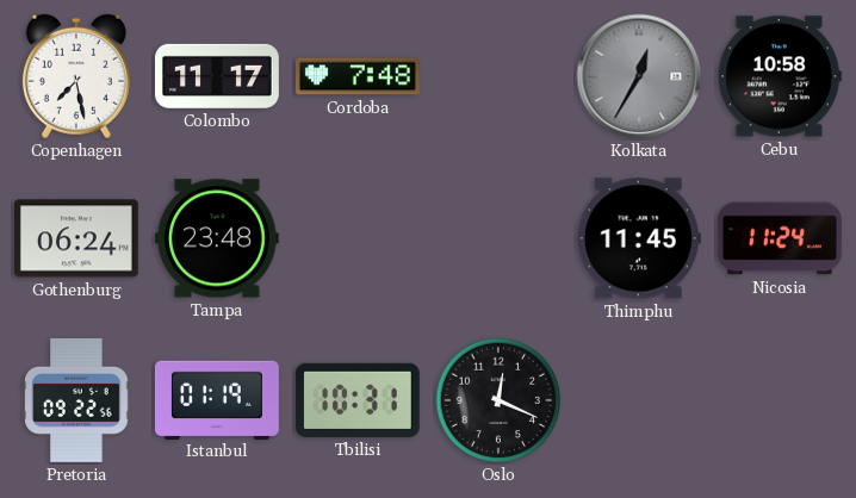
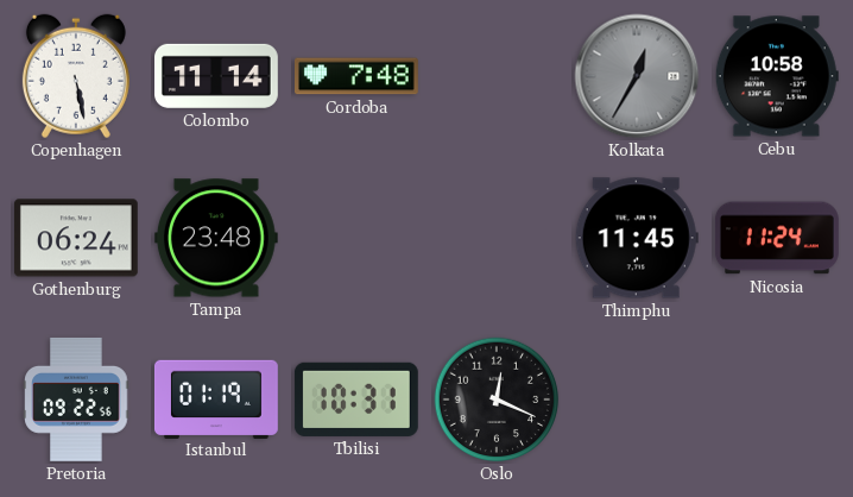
Copenhagen: 7:28 -> 5:28 (76, 76)
Colombo: 11:17 -> 11:14 (217, 76)
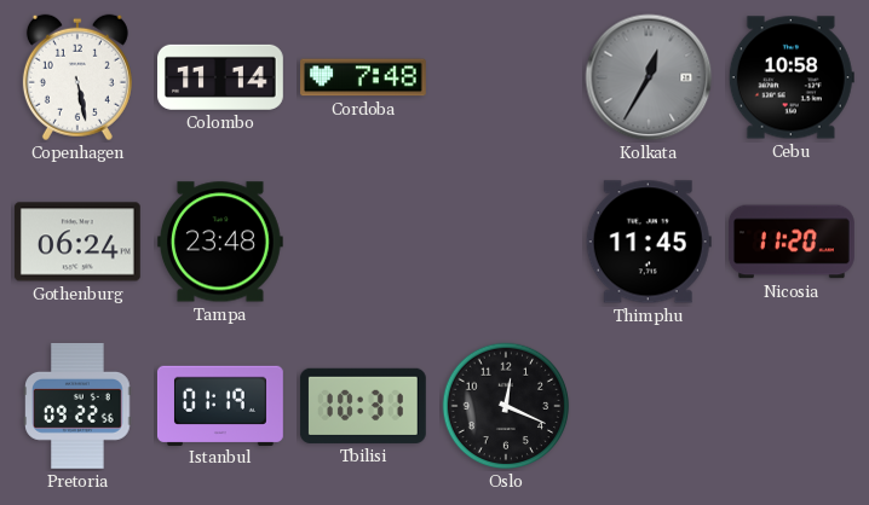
Nicosia: 11:24 -> 11:20 (792, 242)
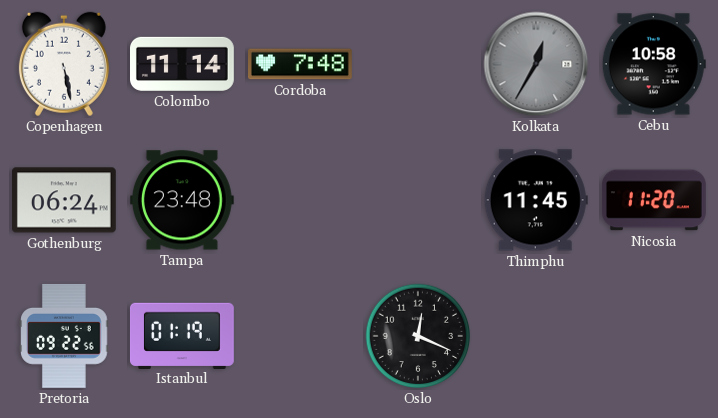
Tbilisi: 10:31 -> none (363, 406)
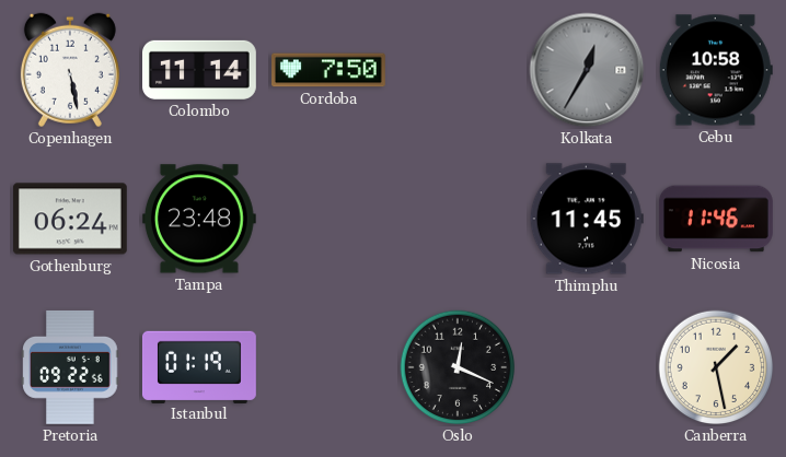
Cordoba: 7:48 -> 7:50 (330, 70)
Nicosia: 11:20 -> 11:46 (716, 219)
Canberra: none -> 1:28 (716, 367)
